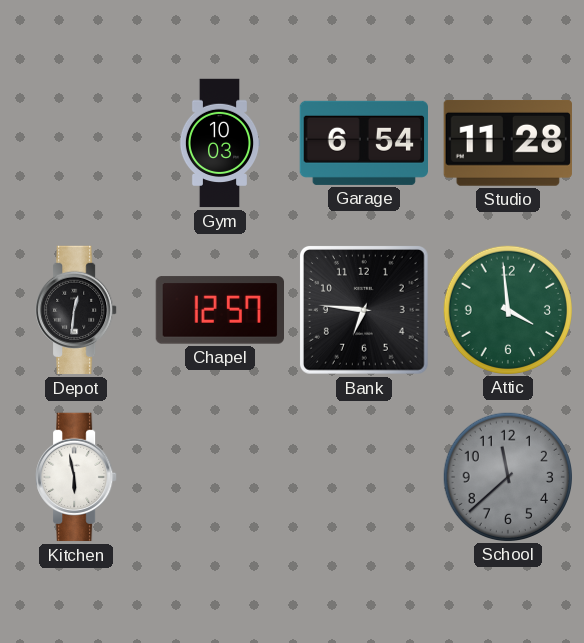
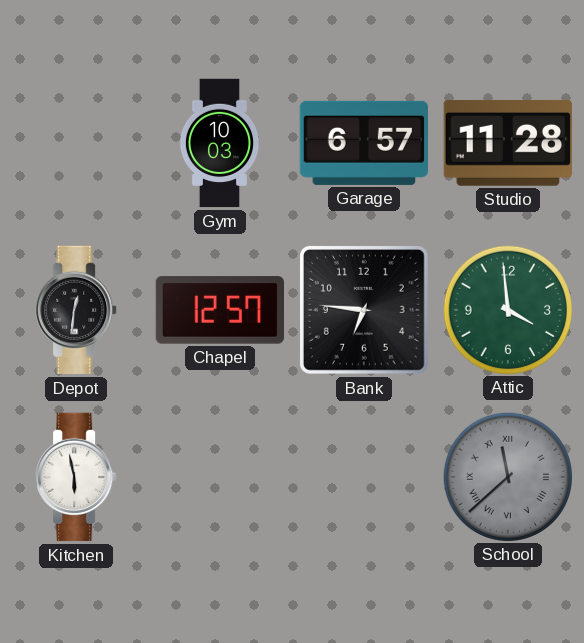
Garage: 6:54 -> 6:57 (363, 143)
School numerals: Arabic -> Roman (507, 476)
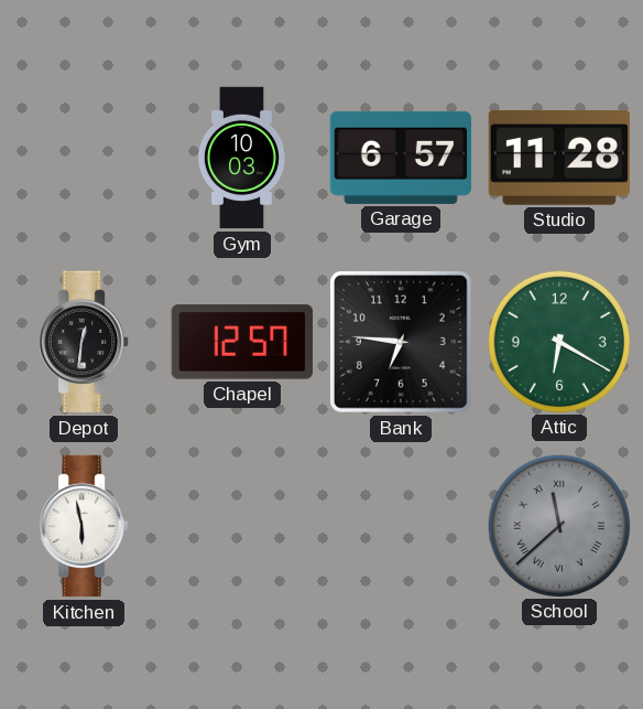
Attic: 3:59 -> 6:20 (558, 341)
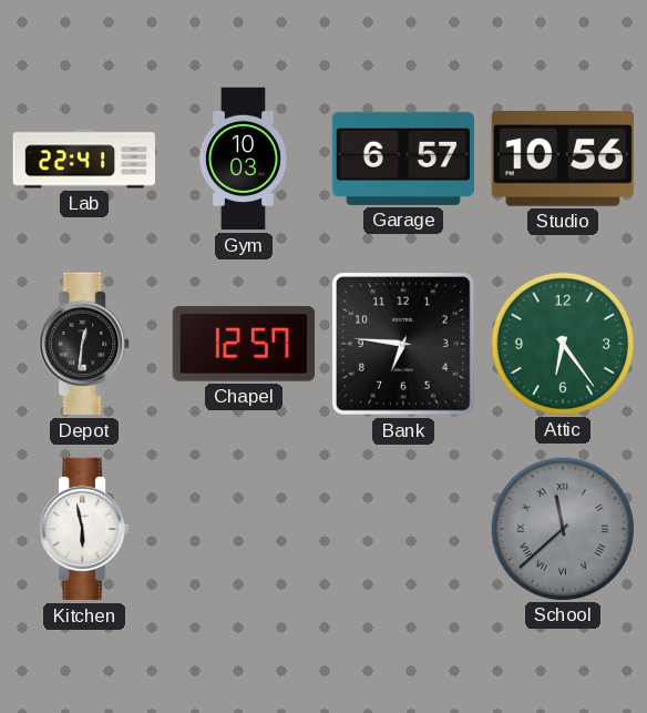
Lab: none -> 22:41 (84, 159)
Studio: 11:28 -> 10:56 (563, 159)
Attic: 6:20 -> 6:24 (562, 343)
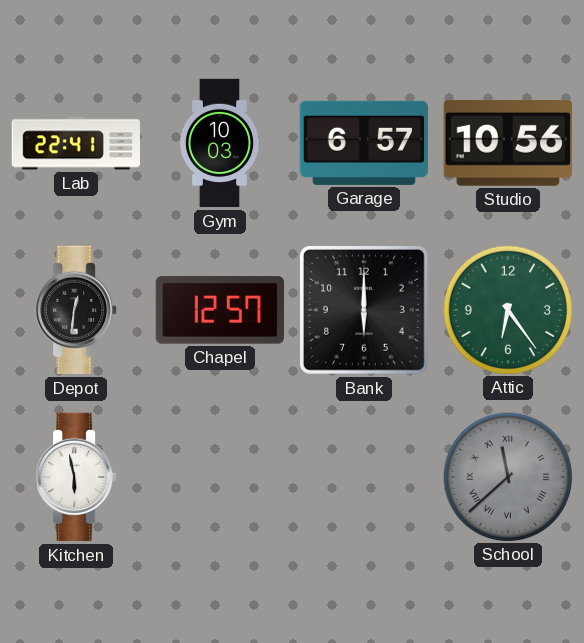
Bank: 6:46 -> 6:00 (364, 310)
